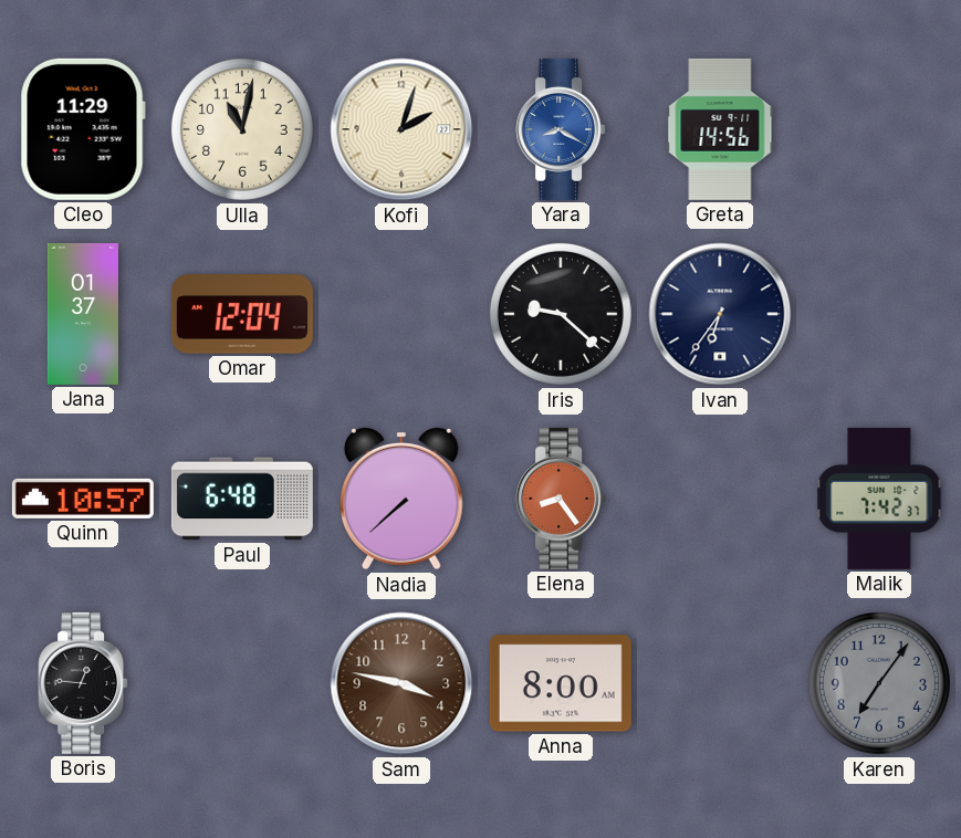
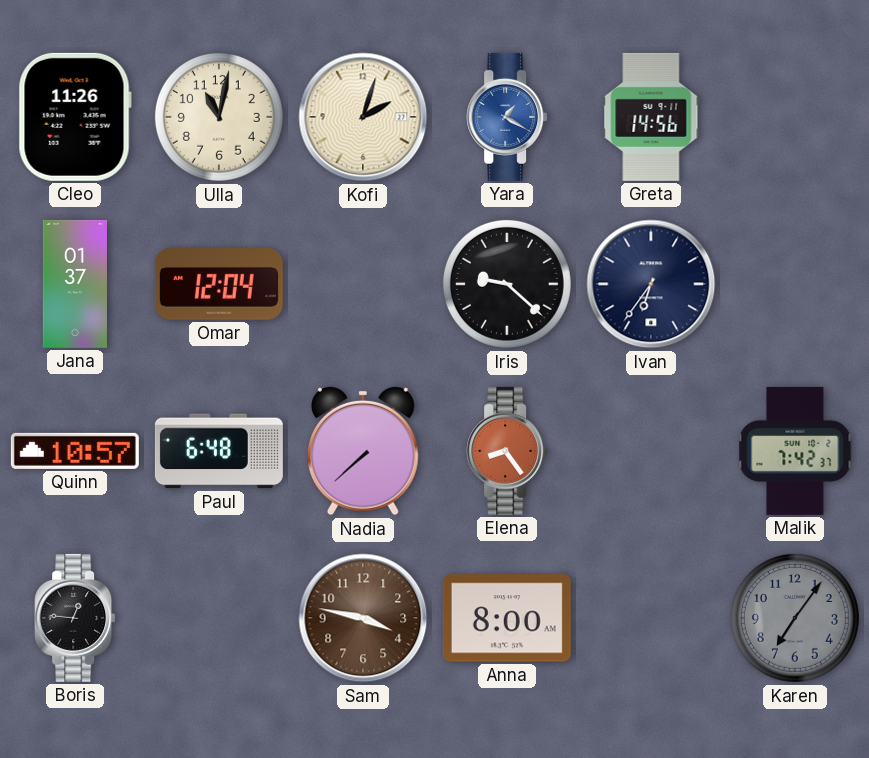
Cleo: 11:29 -> 11:26 (75, 117)
Yara: 8:20 -> 1:20 (507, 117)
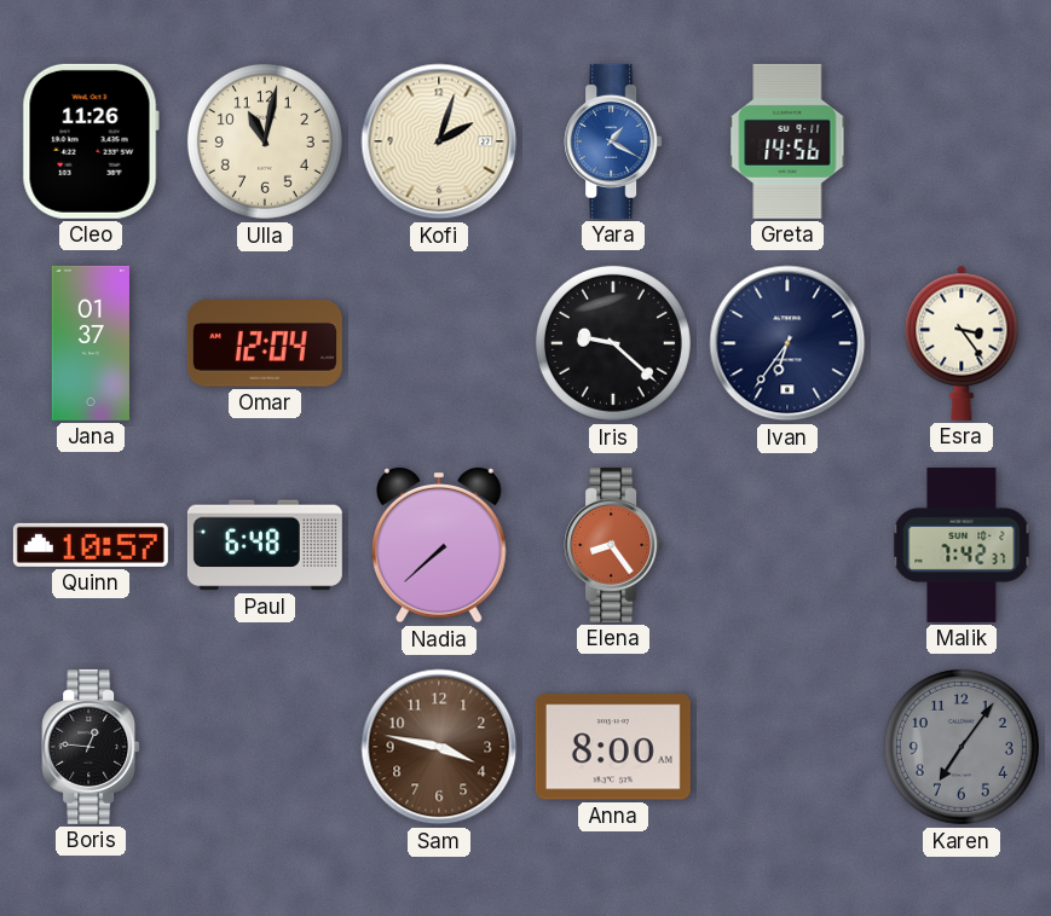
Esra: none -> 3:24 (962, 343)
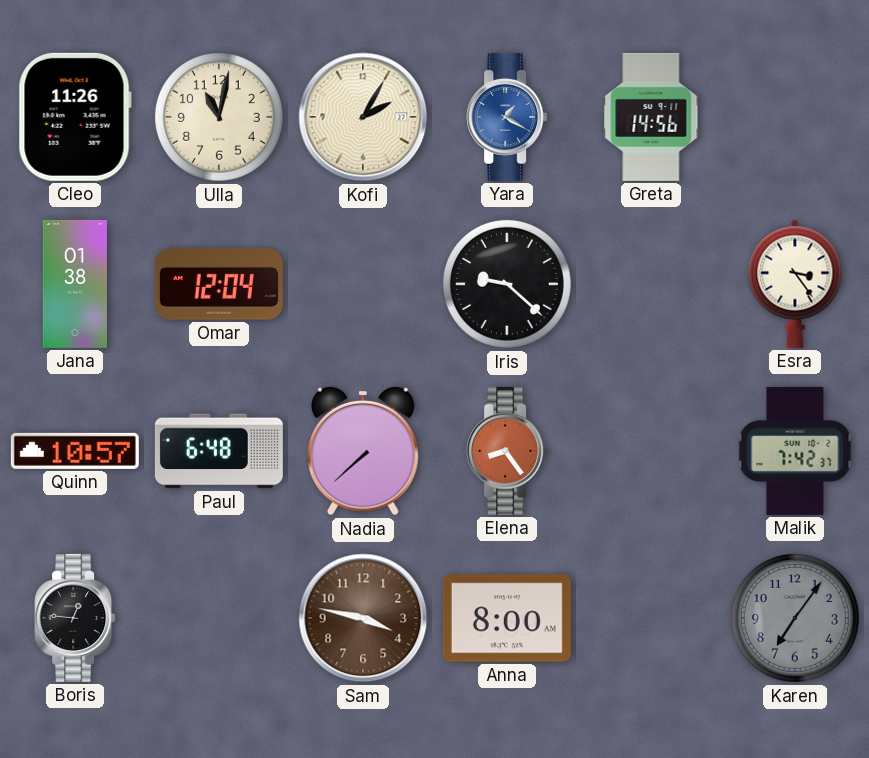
Kofi: 2:03 -> 2:05 (363, 117)
Jana: 01:37 -> 01:38 (75, 284)
Ivan: 6:36 -> none (787, 343)
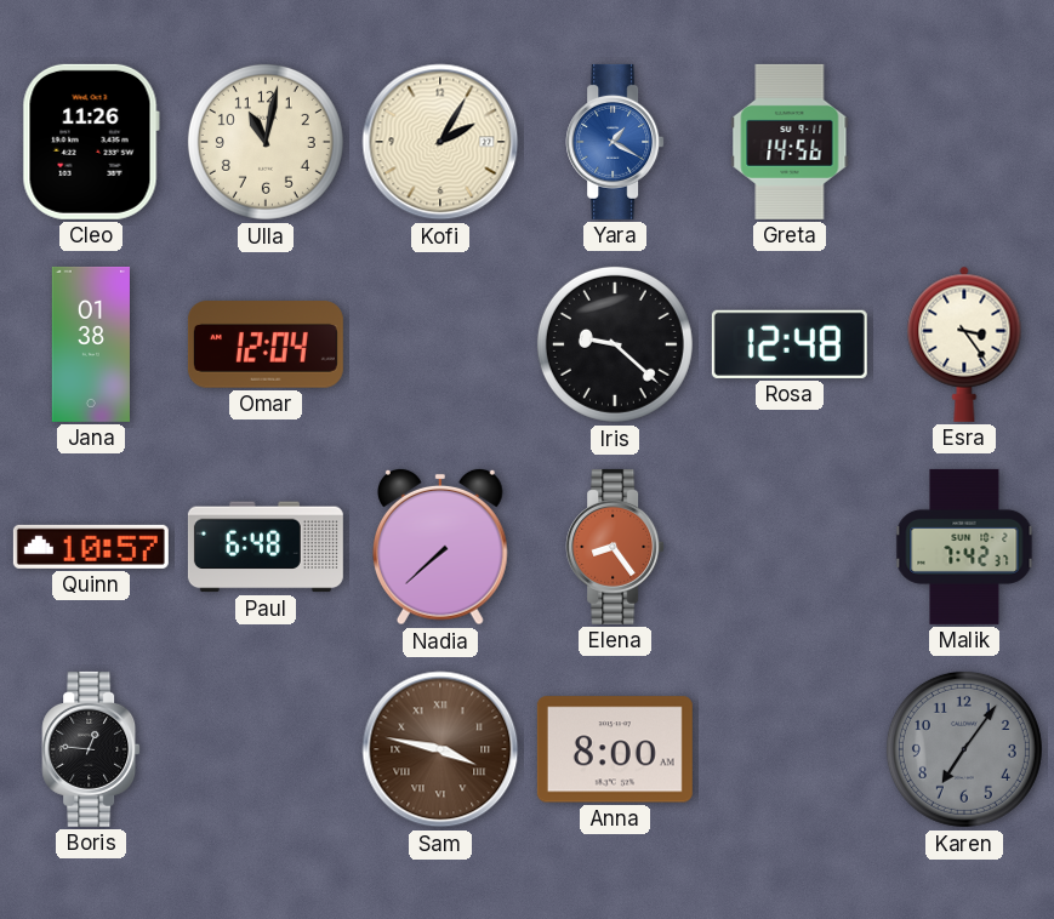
Rosa: none -> 12:48 (790, 344)
Sam numerals: Arabic -> Roman (440, 749)
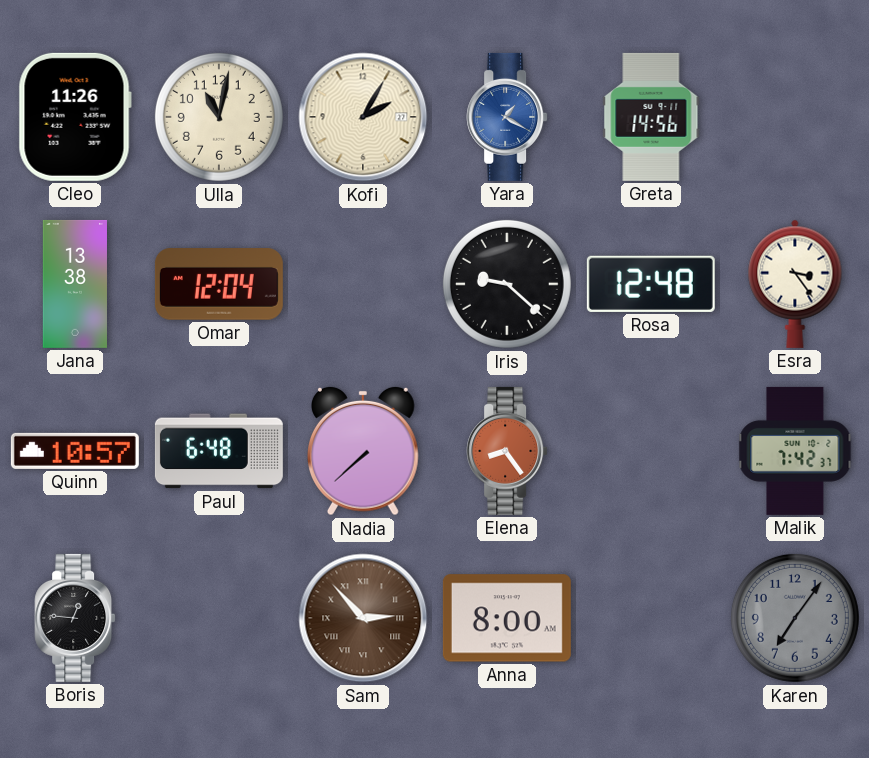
Jana: 01:38 -> 13:38 (75, 284)
Sam: 3:47 -> 2:53 (363, 618)
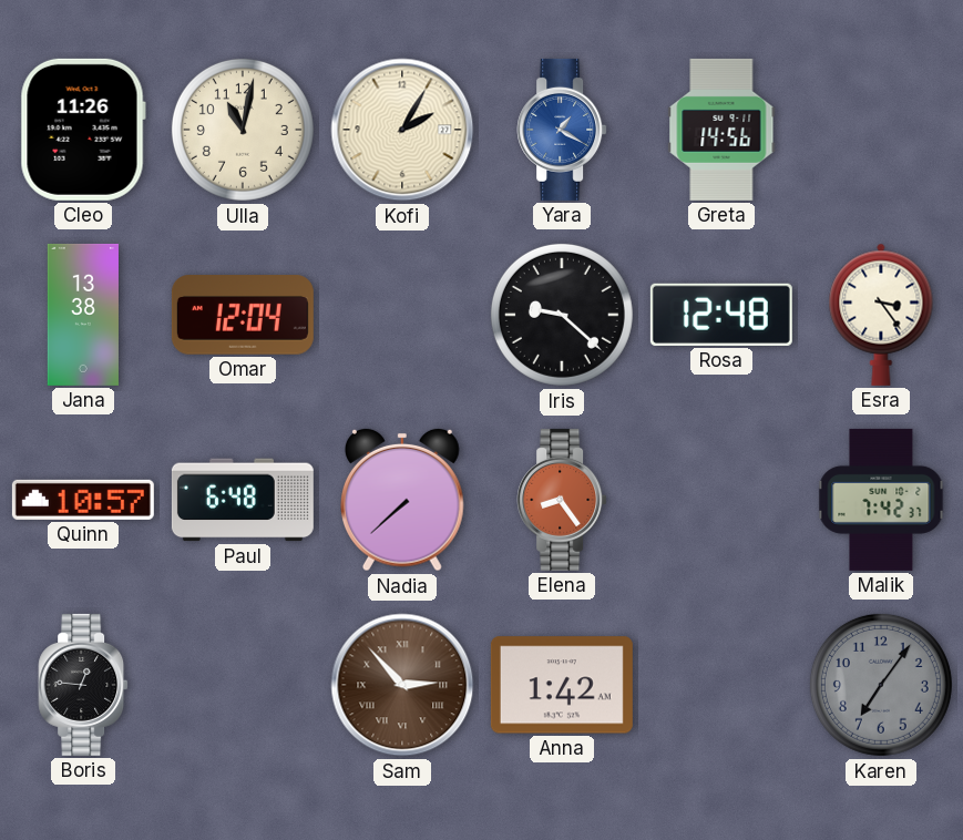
Anna: 8:00 -> 1:42 (562, 685)
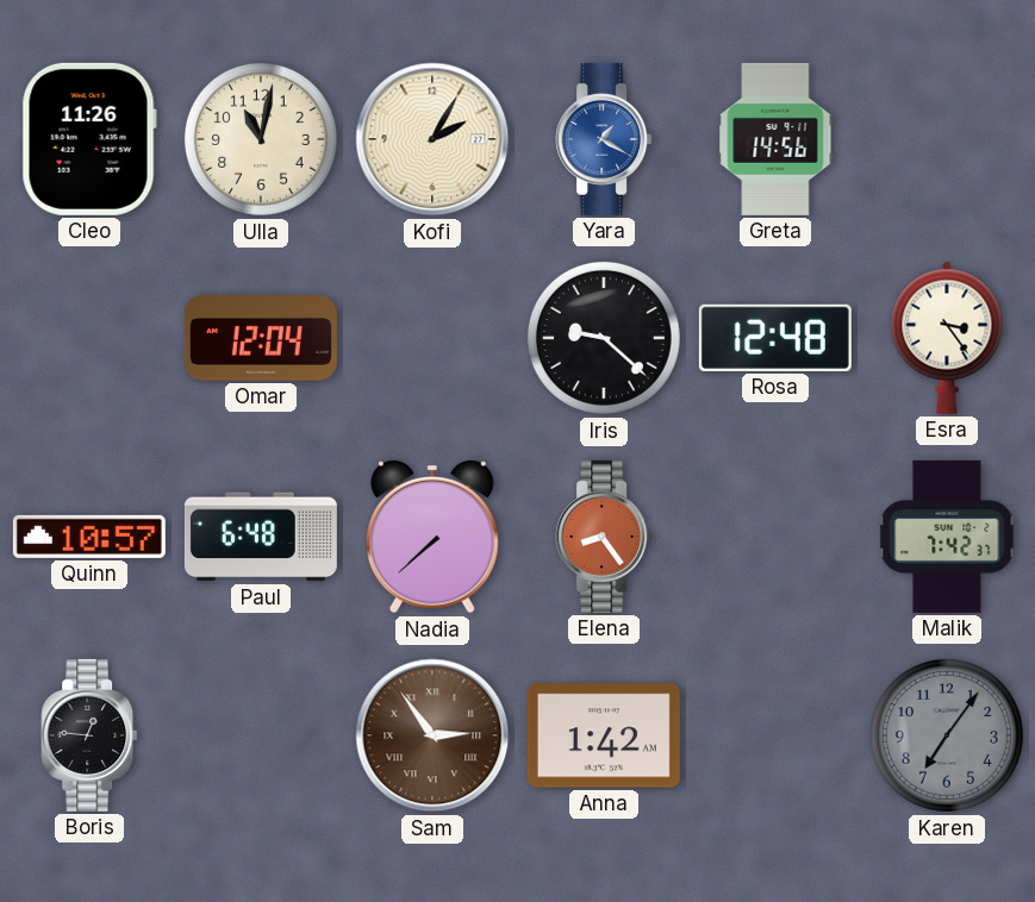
Jana: 13:38 -> none (83, 315)
Sam: 2:53 -> 2:54 (432, 735)
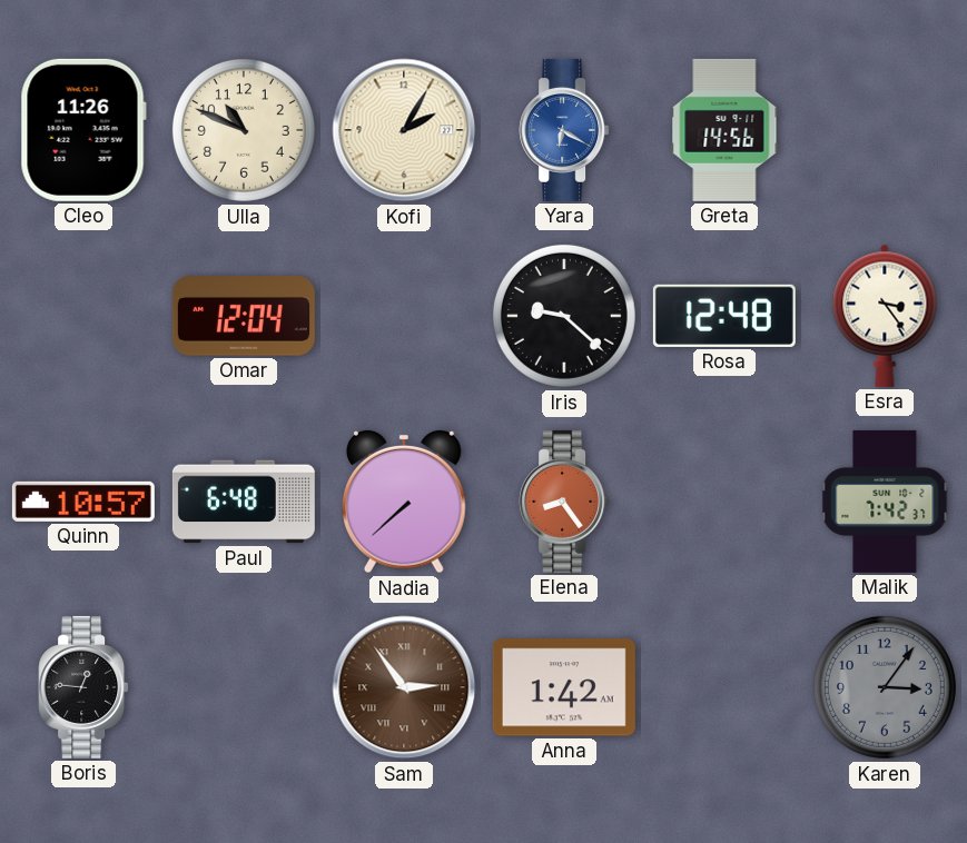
Ulla: 11:02 -> 10:49 (244, 130)
Yara: 1:20 -> 6:20 (564, 130)
Karen: 7:06 -> 3:06 (885, 687)
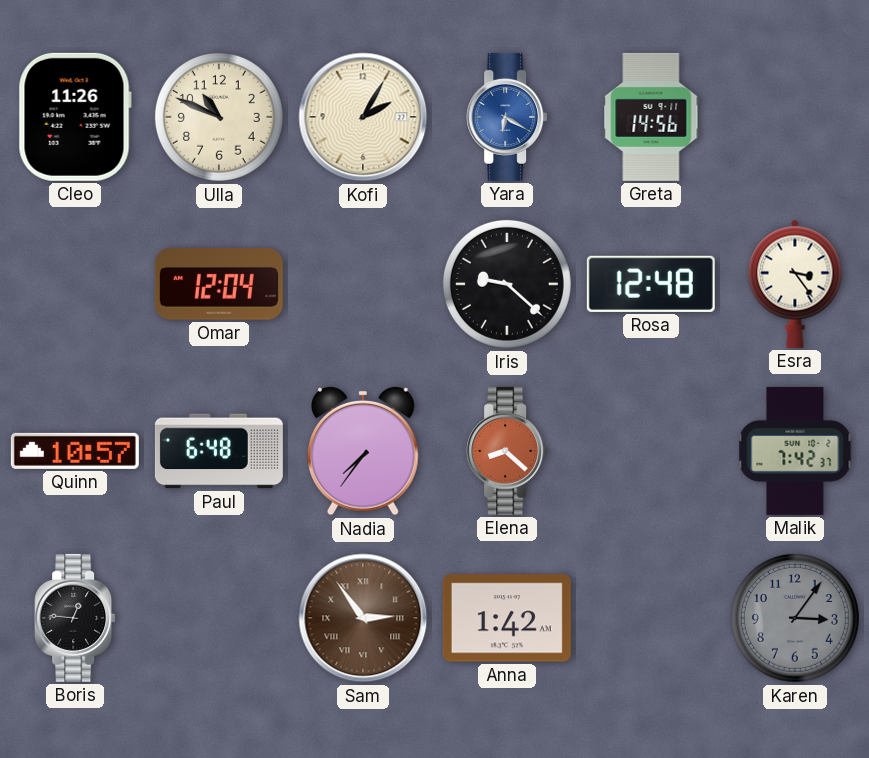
Nadia: 7:38 -> 7:36 (364, 451)
Elena: 8:24 -> 8:22 (507, 451)
